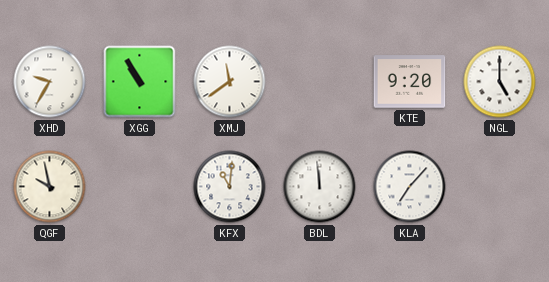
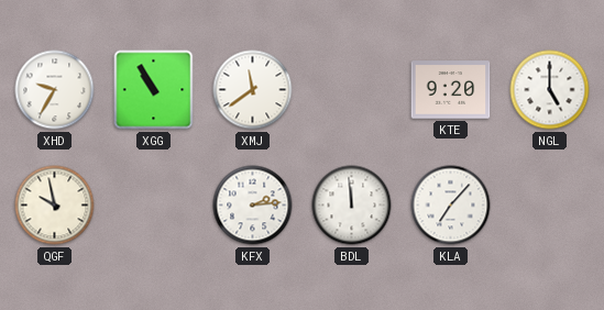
KFX: 11:01 -> 2:14 (253, 206)
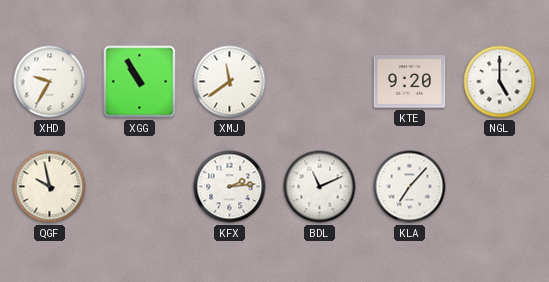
BDL: 11:59 -> 11:11 (320, 187)
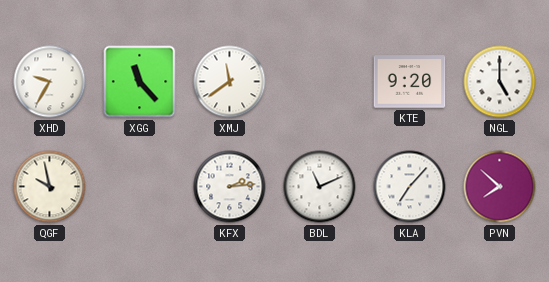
XGG: 10:55 -> 11:23 (140, 82)
PVN: none -> 7:52 (500, 187)
